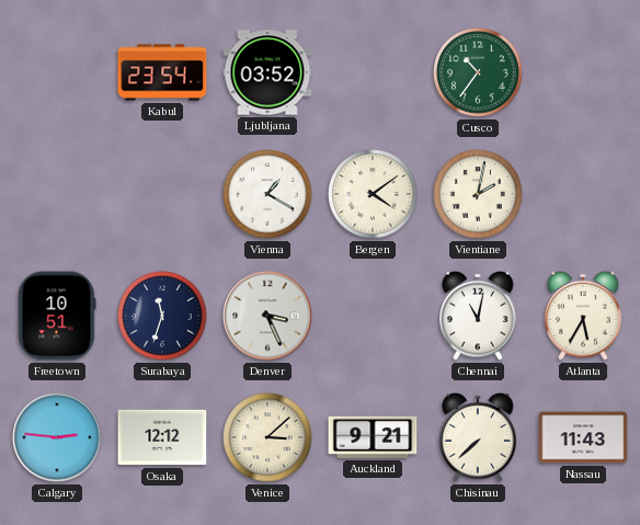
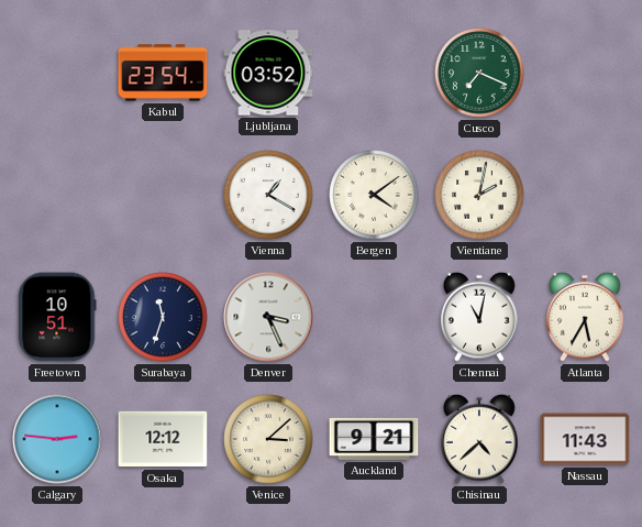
Cusco: 10:36 -> 7:19 (479, 73)
Chisinau: 7:38 -> 4:38 (479, 439)
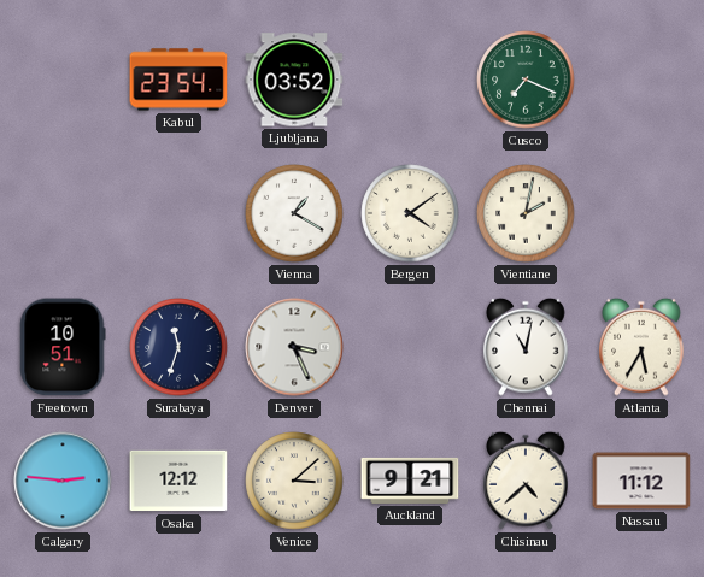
Nassau: 11:43 -> 11:12 (641, 481)
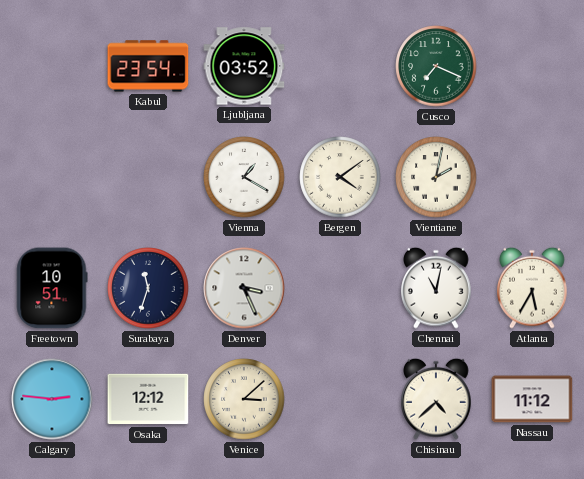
Auckland: 9:21 -> none (410, 481)
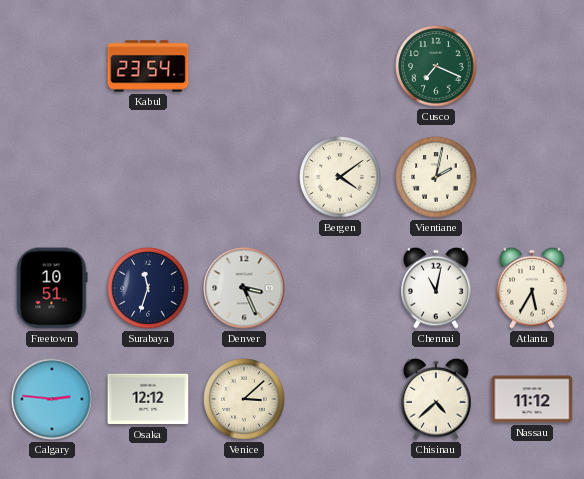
Ljubljana: 03:52 -> none (244, 66)
Vienna: 1:20 -> none (244, 177)
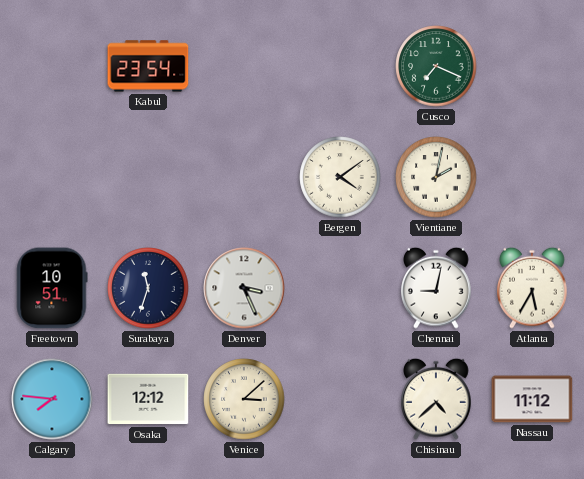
Chennai: 11:02 -> 9:02 (436, 288)
Calgary: 2:46 -> 7:46 (52, 399)
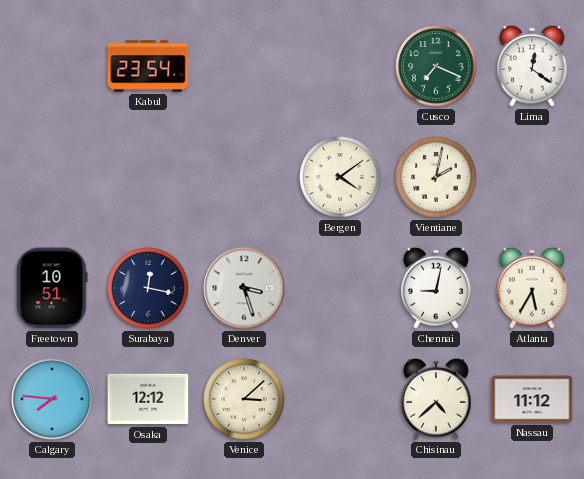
Lima: none -> 12:21 (532, 66)
Surabaya: 11:33 -> 12:17 (148, 288)
Denver: 3:26 -> 3:27 (244, 288)
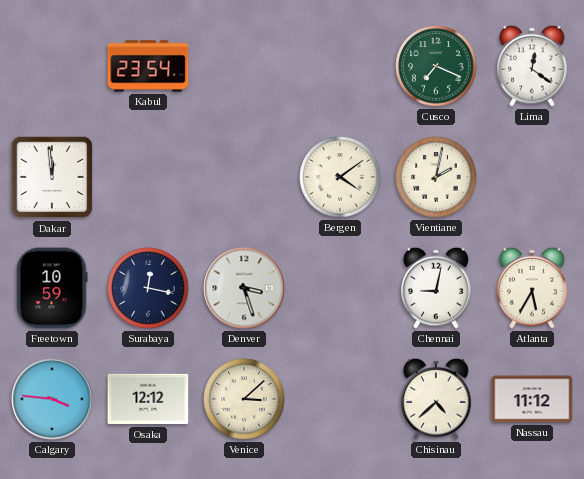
Dakar: none -> 11:59 (52, 177)
Freetown: 10:51 -> 10:59 (52, 288)
Calgary: 7:46 -> 3:46 (52, 399)
